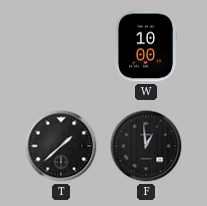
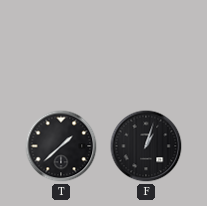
W: 10:00 -> none (146, 46)
F: 12:59 -> 1:03 (146, 146)
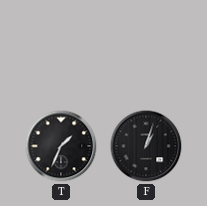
T: 1:38 -> 1:34 (61, 146)
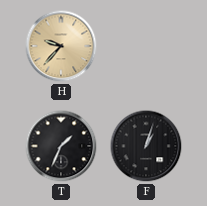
H: none -> 9:37 (61, 46)
